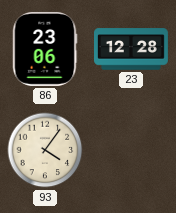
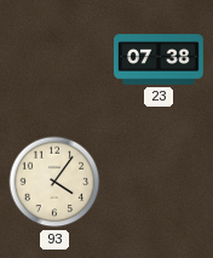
86: 23:06 -> none (45, 49)
23: 12:28 -> 07:38 (160, 59)
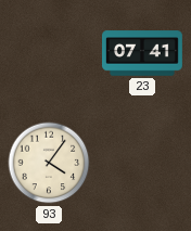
23: 07:38 -> 07:41 (143, 53)
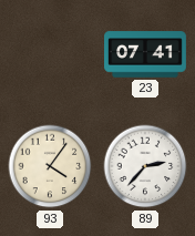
89: none -> 2:37 (145, 166)
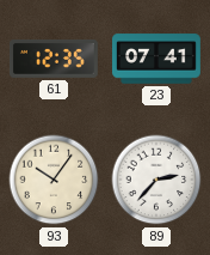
61: none -> 12:35 (54, 59)
93: 4:06 -> 10:06 (54, 180)
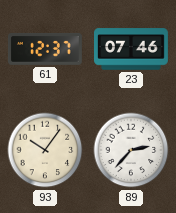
61: 12:35 -> 12:37 (45, 49)
23: 07:41 -> 07:46 (132, 49)
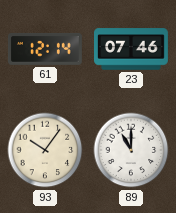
61: 12:37 -> 12:14 (45, 49)
89: 2:37 -> 11:00 (131, 150)
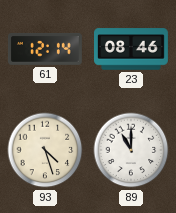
23: 07:46 -> 08:46 (132, 49)
93: 10:06 -> 4:27 (45, 150)
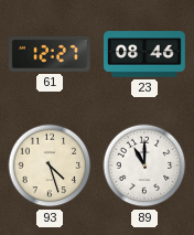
61: 12:14 -> 12:27 (50, 54)
